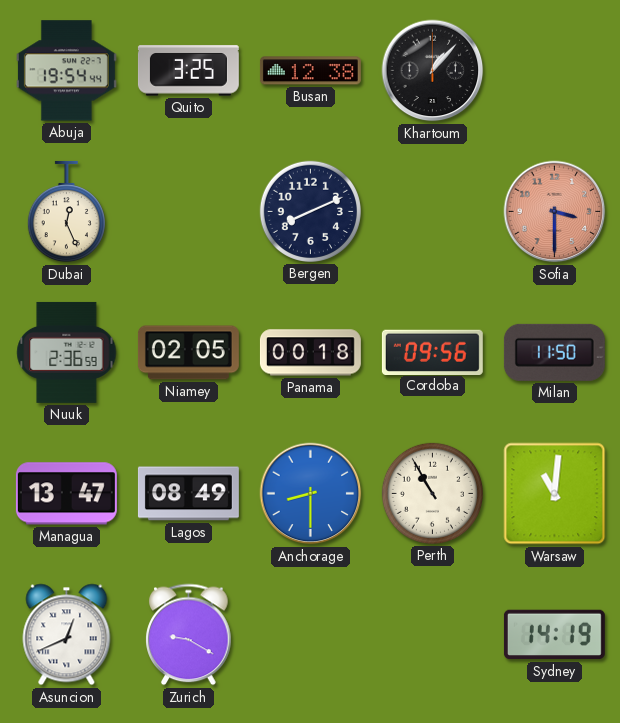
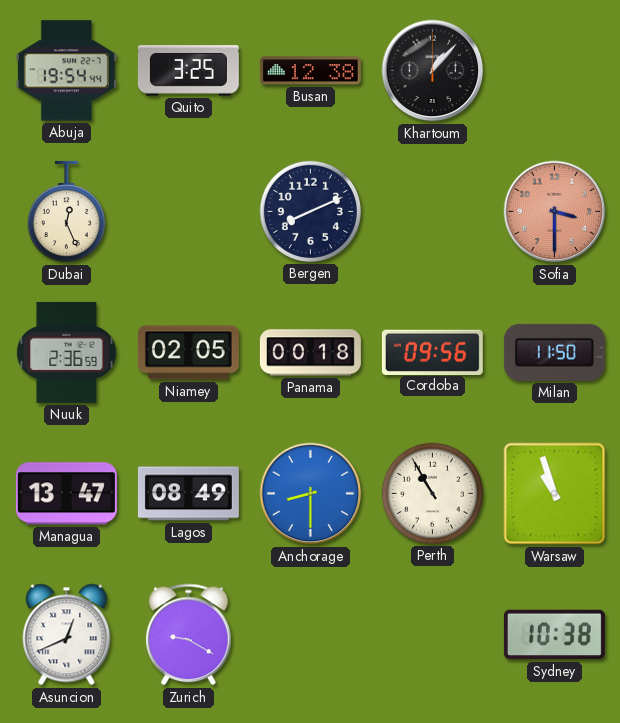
Warsaw: 11:01 -> 10:57 (555, 494)
Sydney: 14:19 -> 10:38 (554, 635)
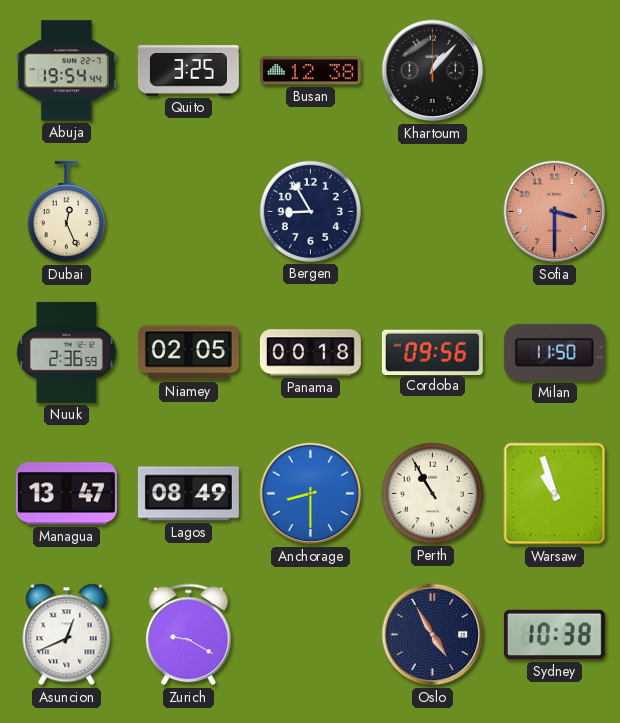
Bergen: 8:11 -> 8:55 (310, 211)
Oslo: none -> 4:55 (433, 635)
